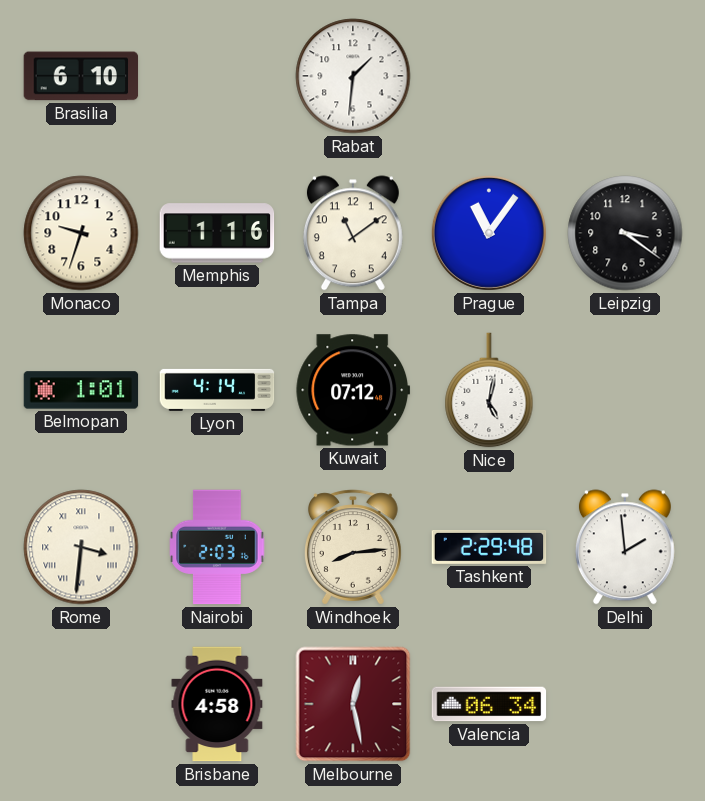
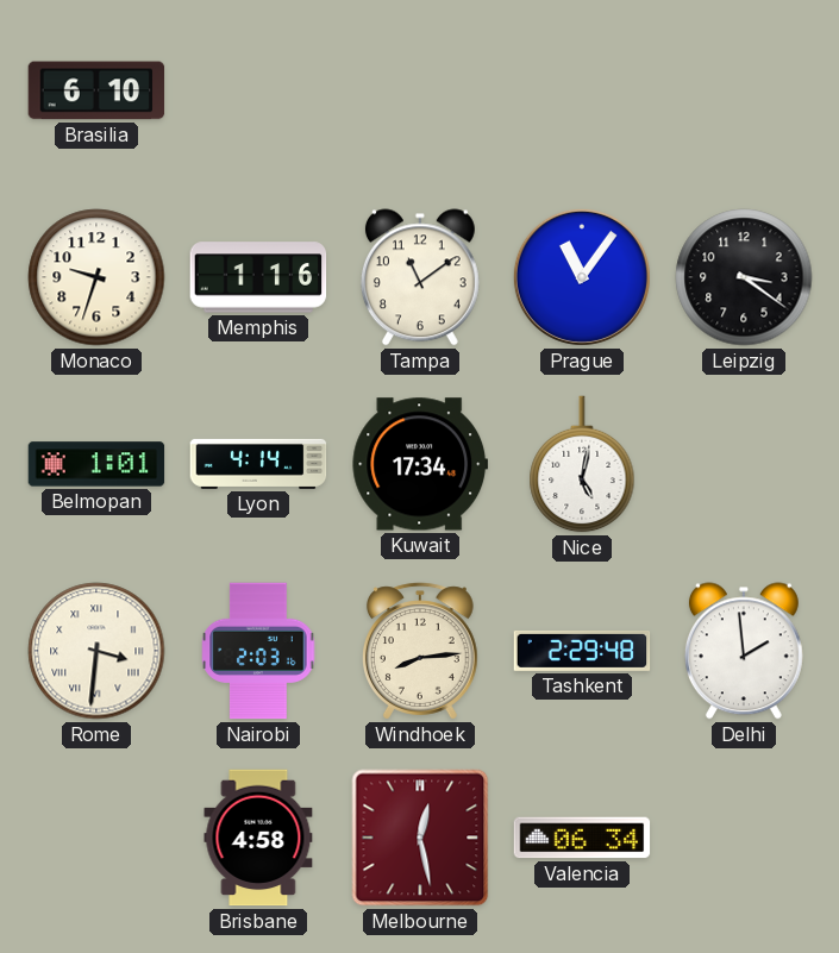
Rabat: 1:31 -> none (353, 76)
Kuwait: 07:12 -> 17:34 (420, 464)
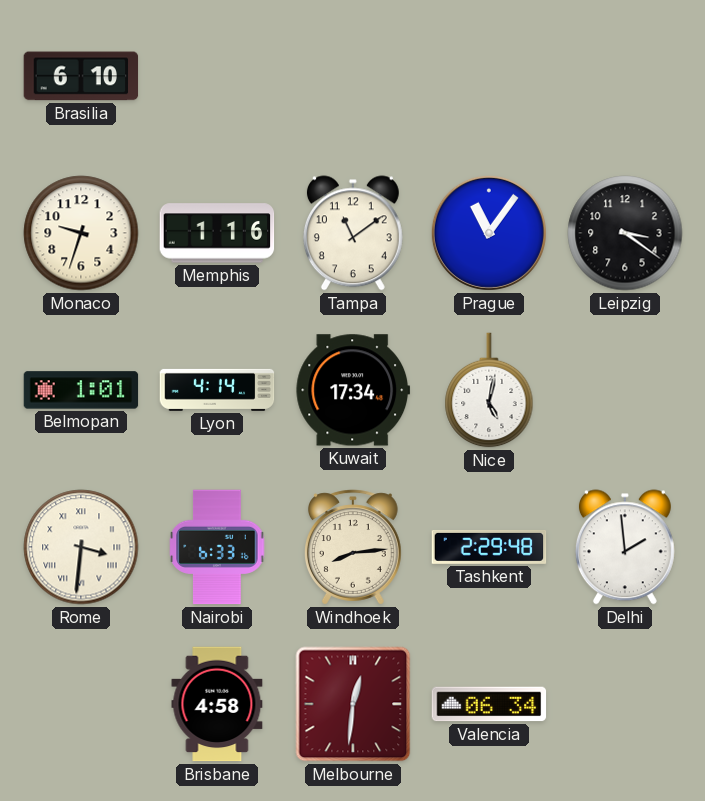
Nairobi: 2:03 -> 6:33 (217, 547)
Melbourne: 12:28 -> 12:31 (353, 704)
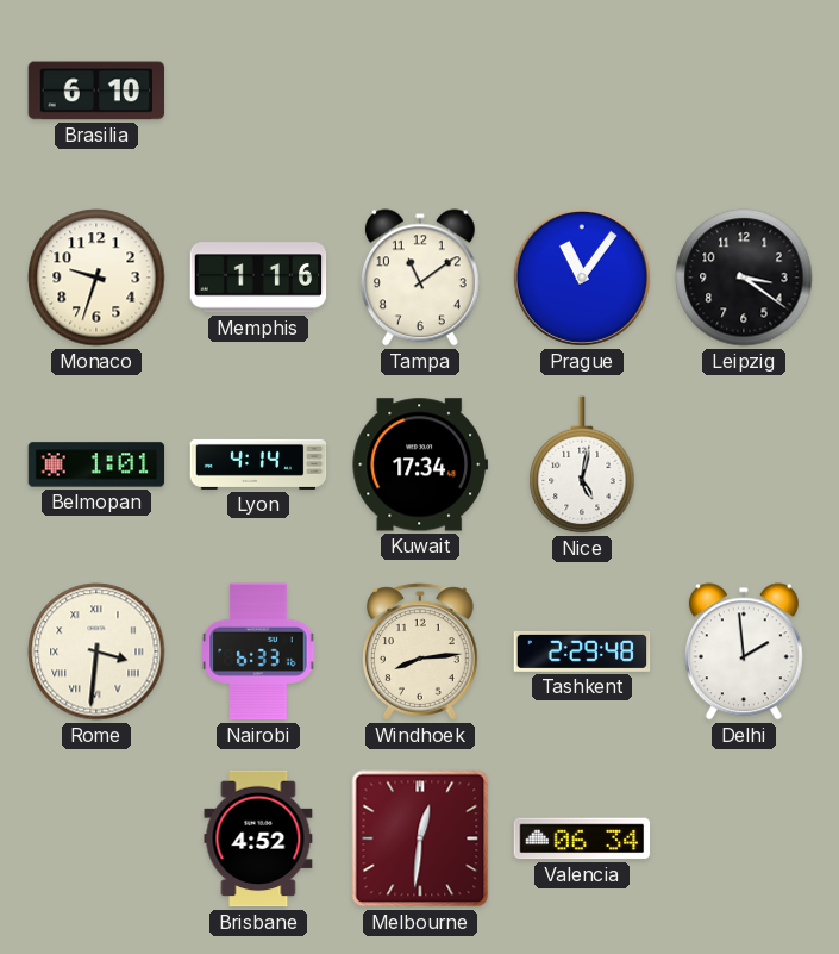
Brisbane: 4:58 -> 4:52 (258, 838)
